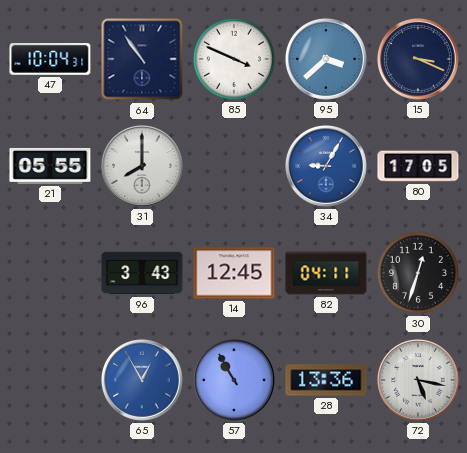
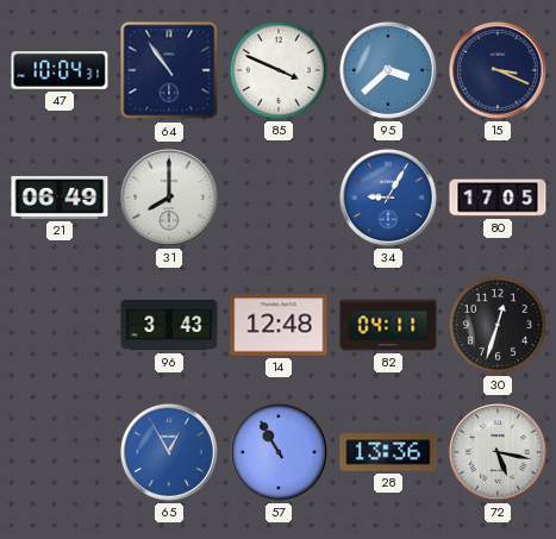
21: 05:55 -> 06:49 (60, 198)
14: 12:45 -> 12:48 (279, 325)
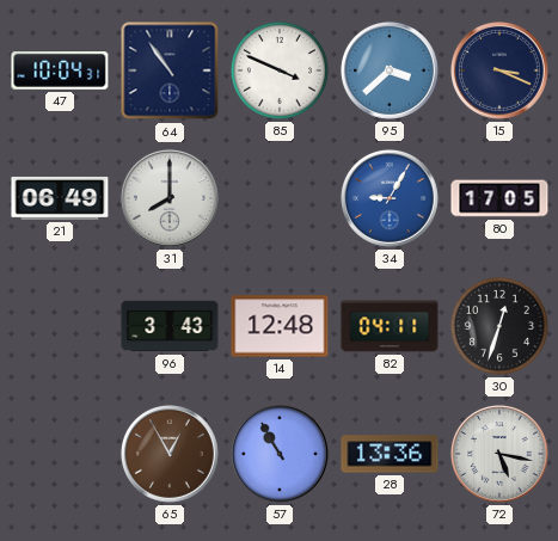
65 dial: blue -> brown (170, 454)
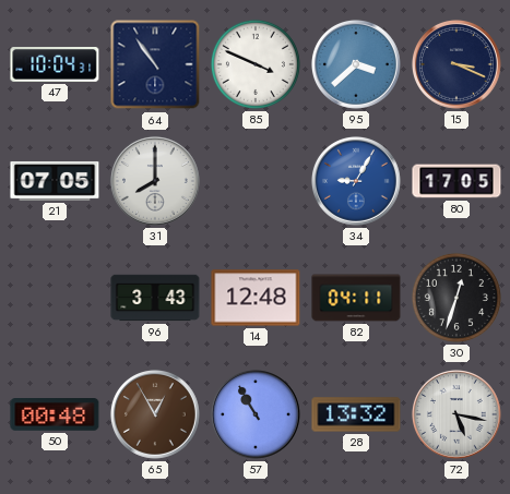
21: 06:49 -> 07:05 (55, 181)
50: none -> 00:48 (55, 415)
28: 13:36 -> 13:32 (356, 414)
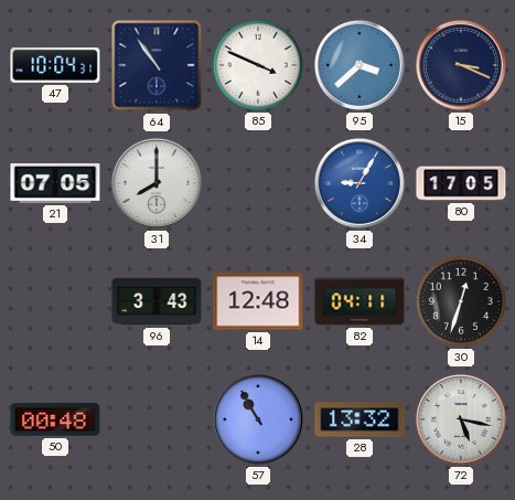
65: 12:55 -> none (155, 414)
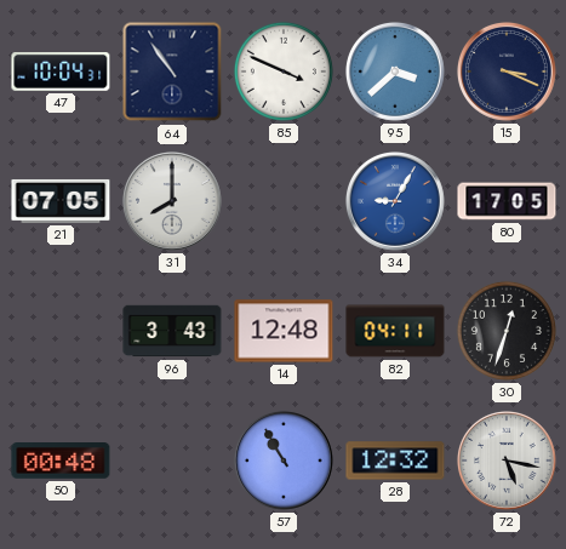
28: 13:32 -> 12:32 (395, 461)
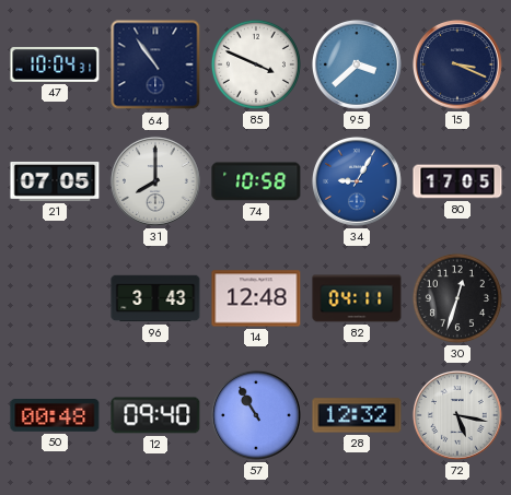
74: none -> 10:58 (256, 181)
12: none -> 09:40 (155, 415)
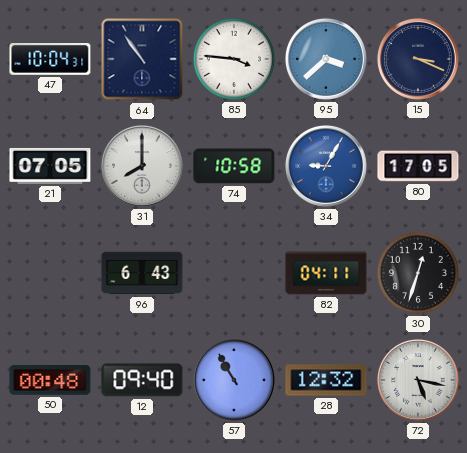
85: 3:49 -> 3:46 (234, 59)
96: 3:43 -> 6:43 (142, 273)
14: 12:48 -> none (256, 298)
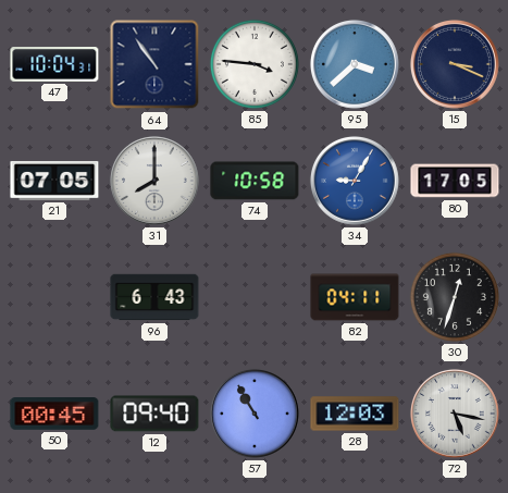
50: 00:48 -> 00:45 (54, 415)
28: 12:32 -> 12:03 (355, 414)
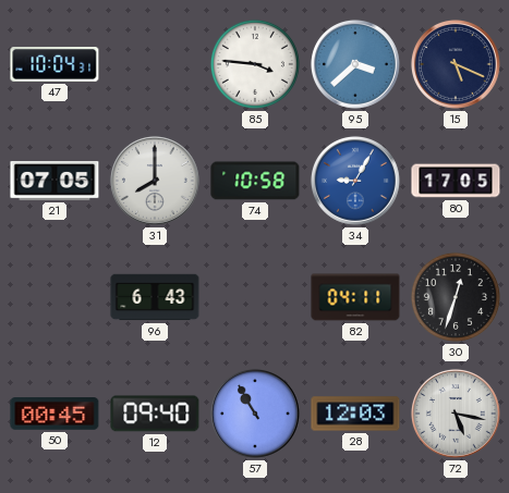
64: 10:54 -> none (154, 64)
15: 3:19 -> 5:19 (456, 64)
